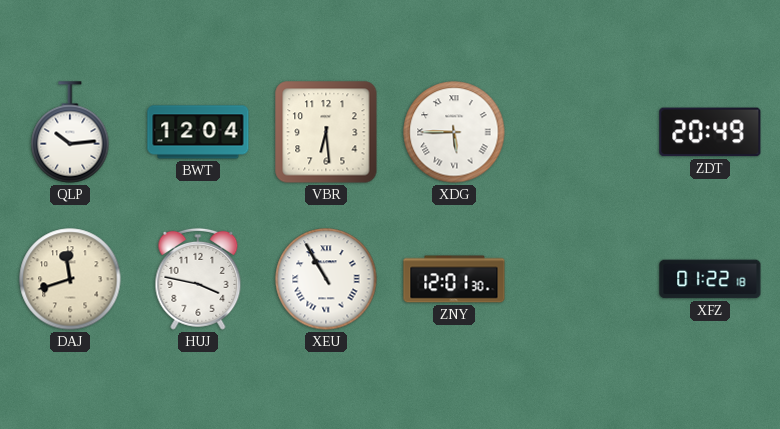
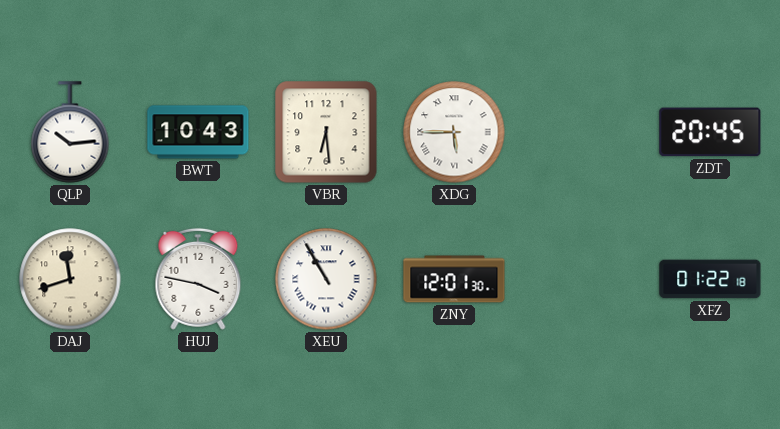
BWT: 12:04 -> 10:43 (198, 132)
ZDT: 20:49 -> 20:45 (710, 132)
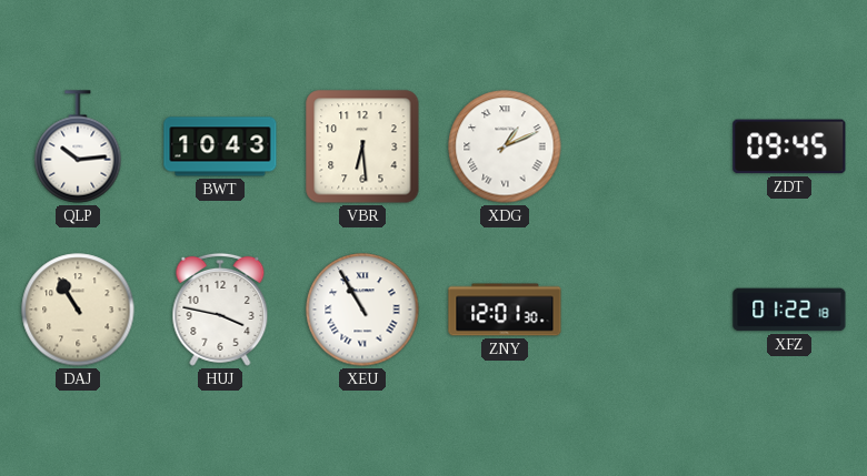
XDG: 5:45 -> 1:11 (505, 146)
ZDT: 20:45 -> 09:45 (789, 146)
DAJ: 11:42 -> 10:55 (78, 310)
